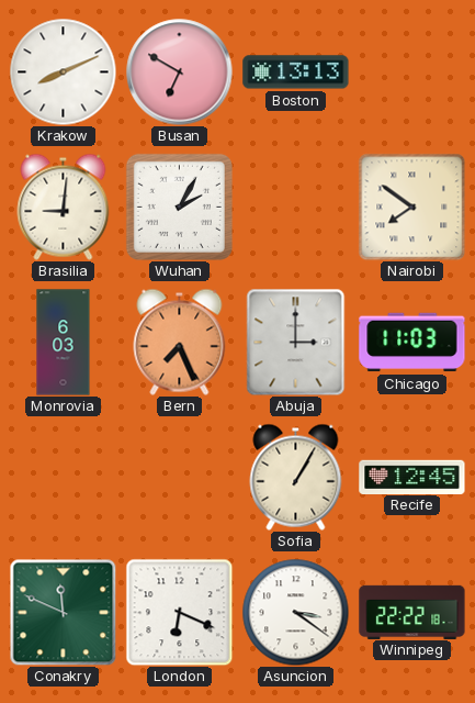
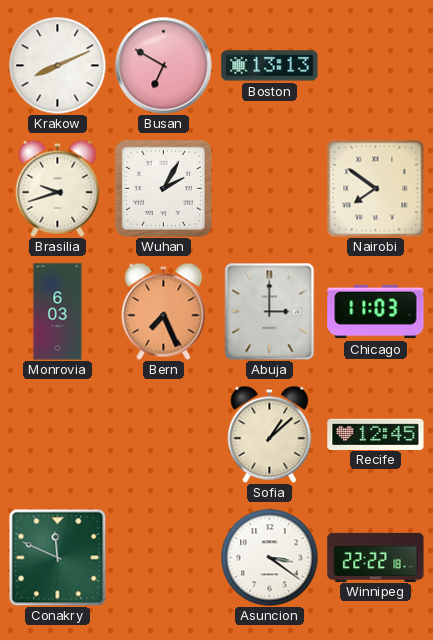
Brasilia: 9:01 -> 9:42 (58, 188)
Sofia: 1:05 -> 1:08 (270, 434)
London: 6:19 -> none (179, 612)
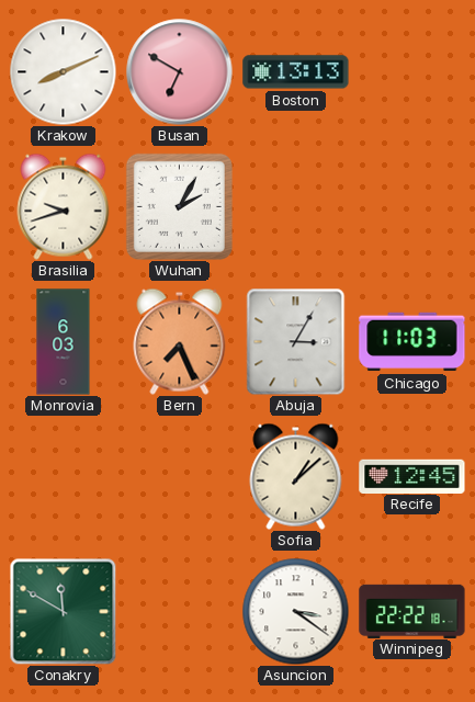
Nairobi: 7:51 -> none (375, 188)
Abuja: 3:00 -> 3:05 (296, 341)
Conakry: 11:49 -> 11:50 (63, 611)
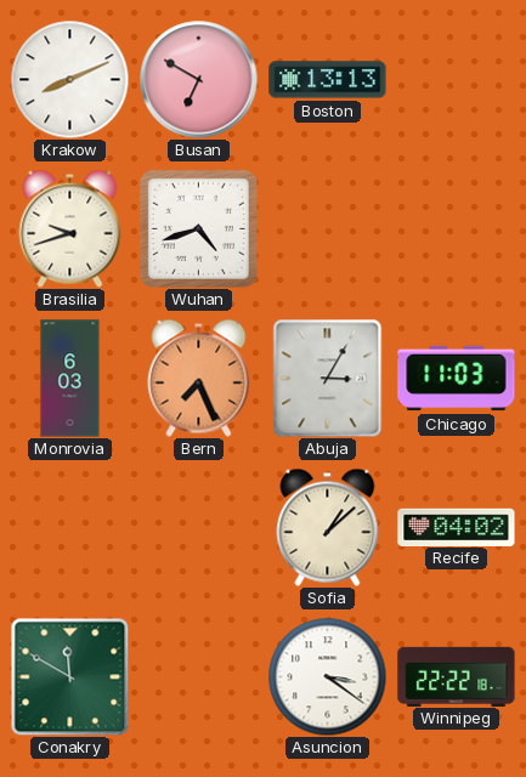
Wuhan: 2:05 -> 4:42 (198, 228)
Recife: 12:45 -> 04:02 (457, 527)
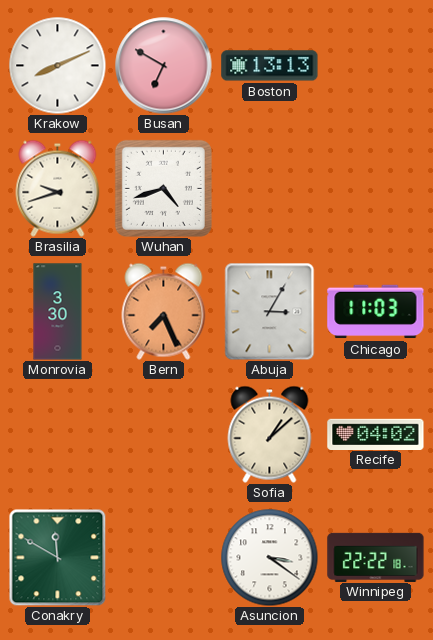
Monrovia: 6:03 -> 3:30 (58, 312)
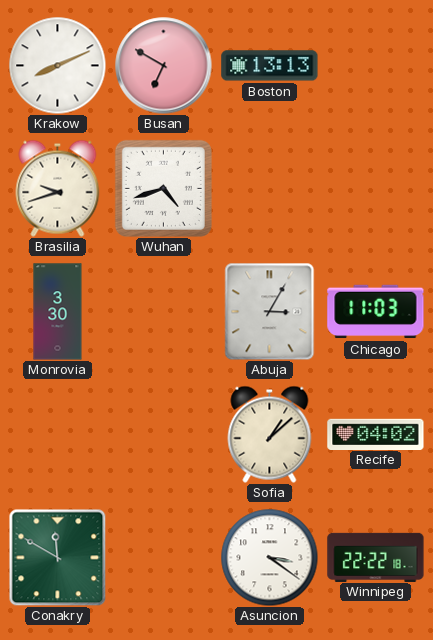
Bern: 7:26 -> none (164, 311)
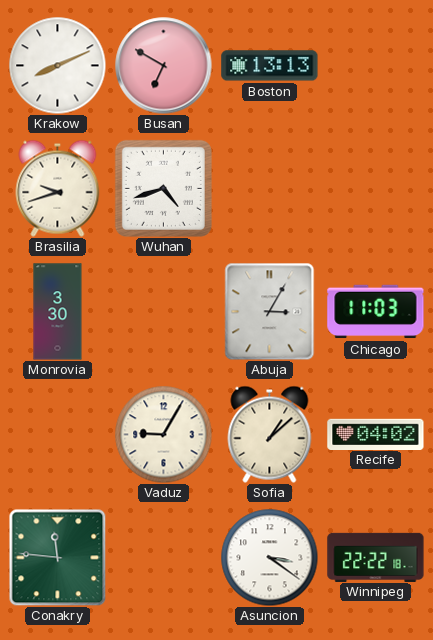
Vaduz: none -> 9:05 (163, 434)
Conakry: 11:50 -> 11:46 (57, 557)
